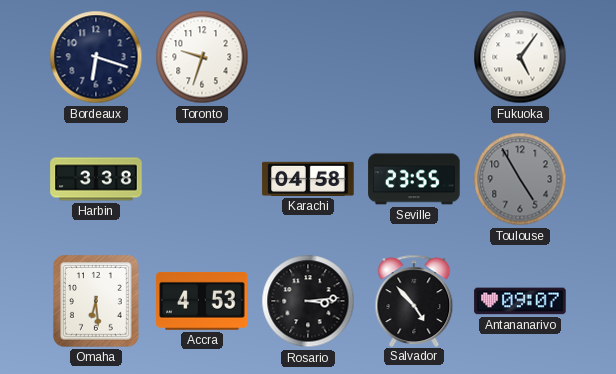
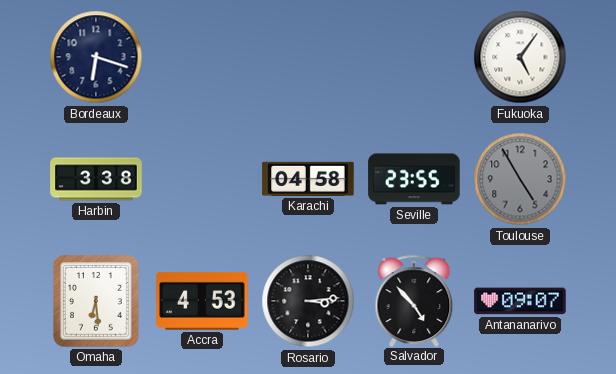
Toronto: 9:33 -> none (202, 57)
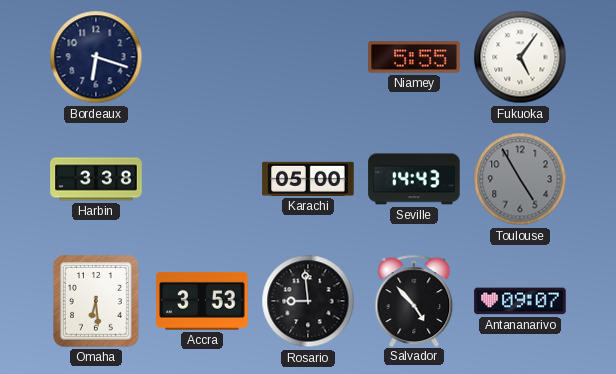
Niamey: none -> 5:55 (414, 57)
Karachi: 04:58 -> 05:00 (308, 179)
Seville: 23:55 -> 14:43 (414, 179)
Accra: 4:53 -> 3:53 (202, 301)
Rosario: 3:14 -> 8:59 (308, 301)
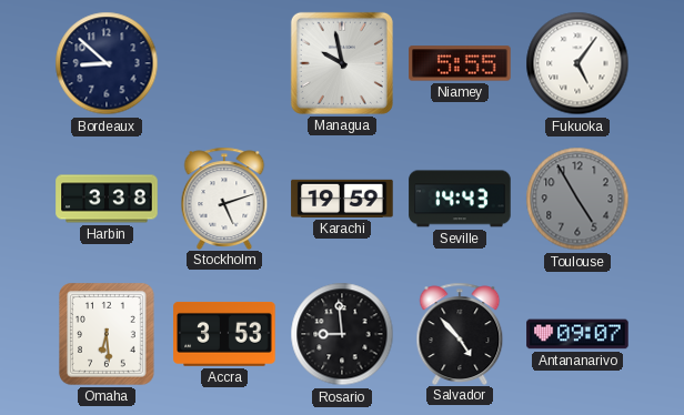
Bordeaux: 6:18 -> 8:52 (107, 63)
Managua: none -> 9:58 (342, 63)
Stockholm: none -> 5:12 (224, 198)
Karachi: 05:00 -> 19:59 (342, 199)
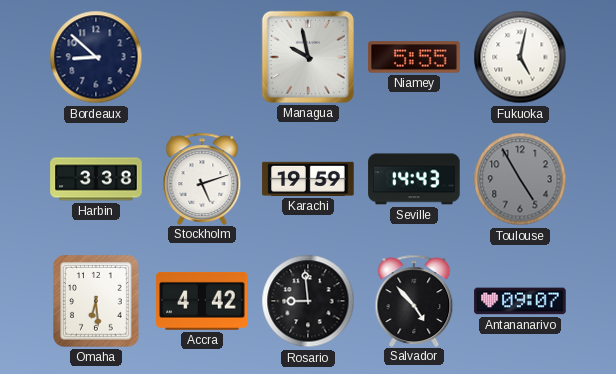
Fukuoka: 5:06 -> 5:02 (520, 57)
Accra: 3:53 -> 4:42 (202, 301)
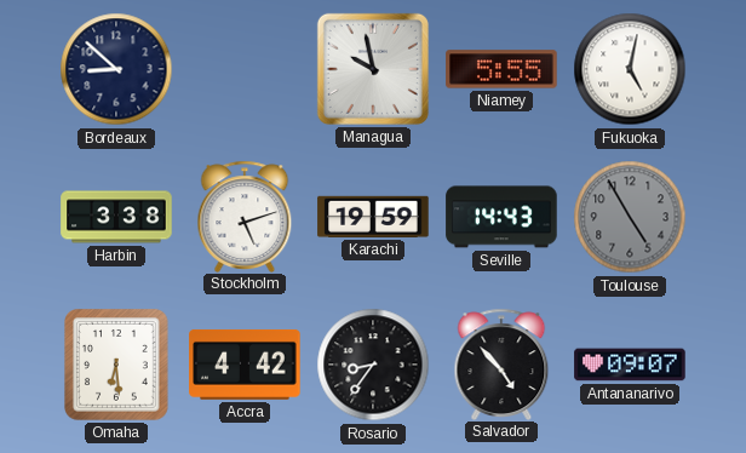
Rosario: 8:59 -> 8:36 (373, 365)
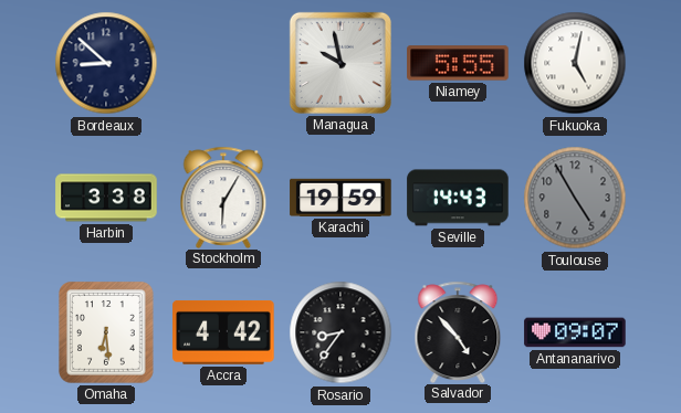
Stockholm: 5:12 -> 6:05 (223, 197)
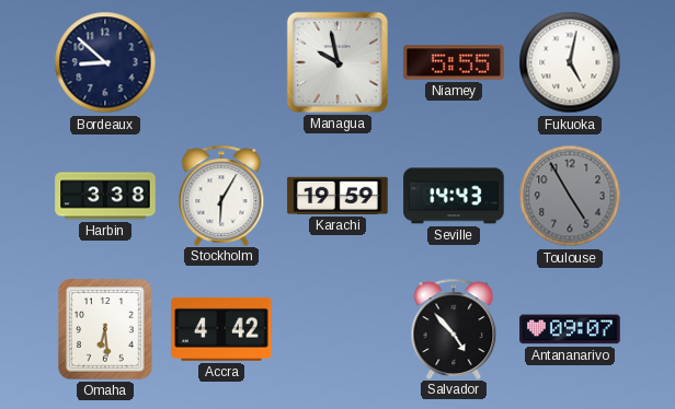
Rosario: 8:36 -> none (340, 332)
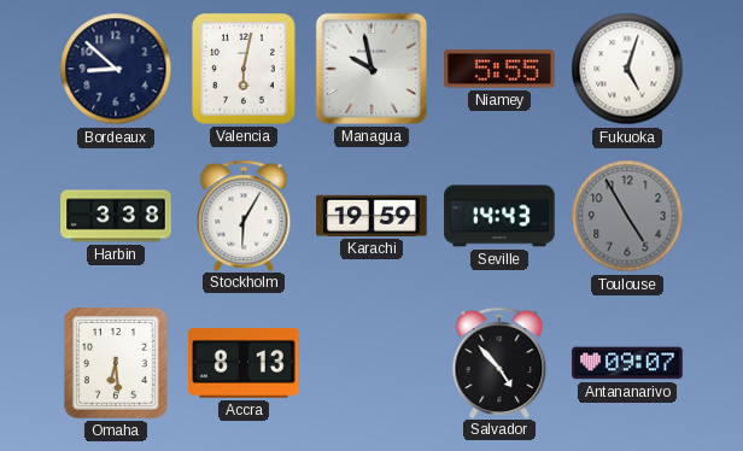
Valencia: none -> 6:02 (245, 70)
Fukuoka: 5:02 -> 5:03 (627, 69)
Accra: 4:42 -> 8:13 (244, 363)
